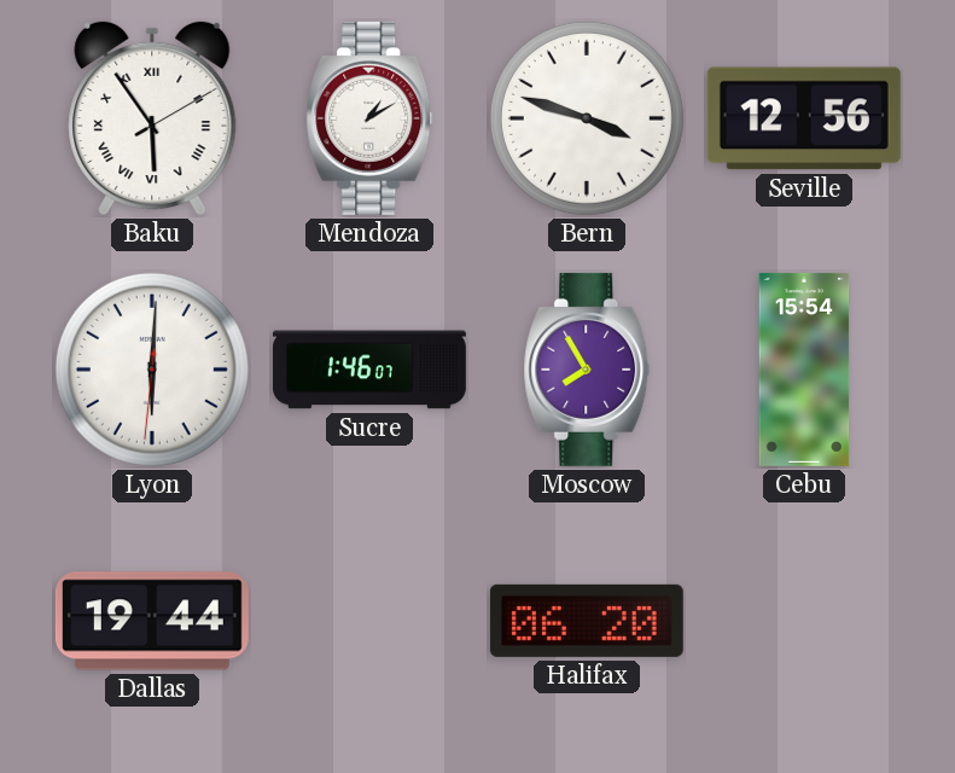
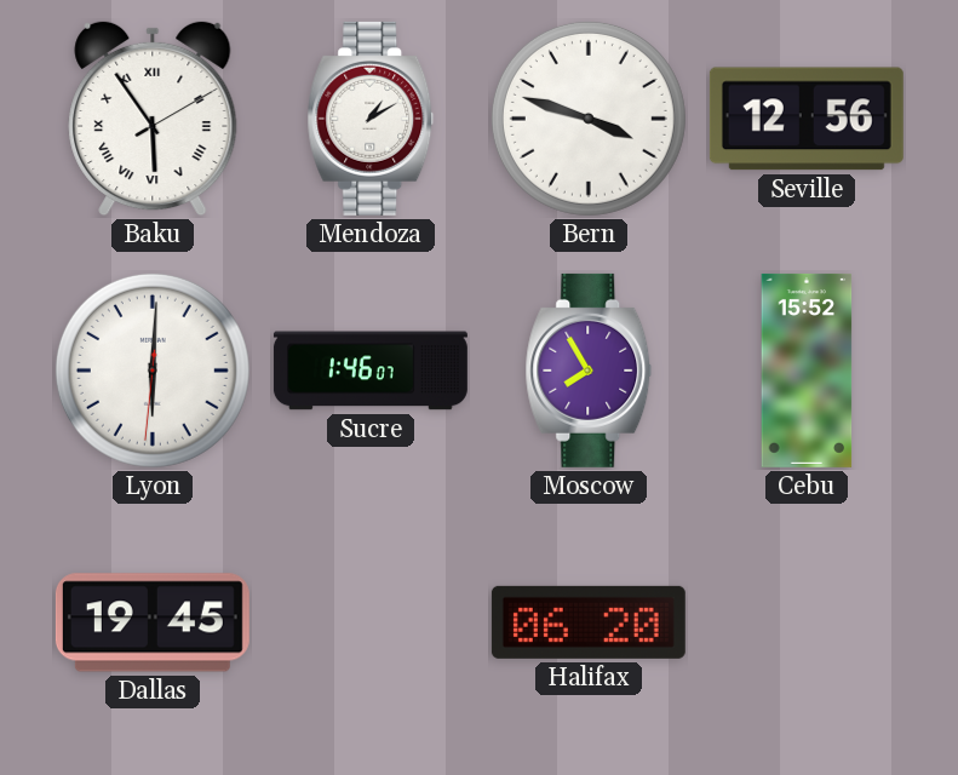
Cebu: 15:54 -> 15:52 (807, 371)
Dallas: 19:44 -> 19:45 (153, 622)
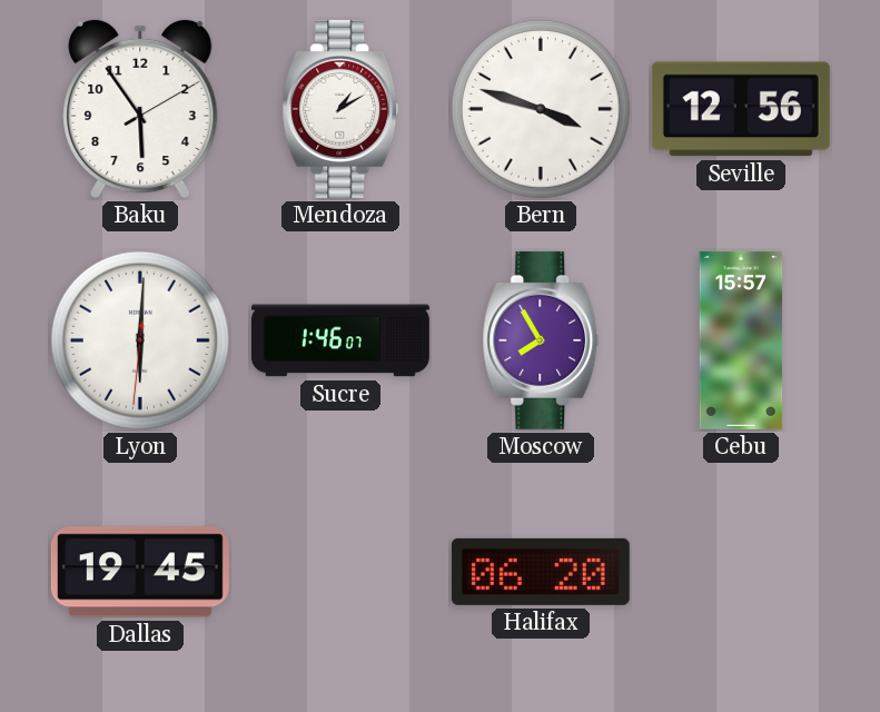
Baku numerals: Roman -> Arabic (140, 109)
Cebu: 15:52 -> 15:57 (741, 340)
